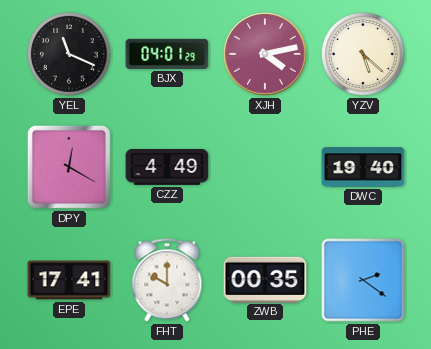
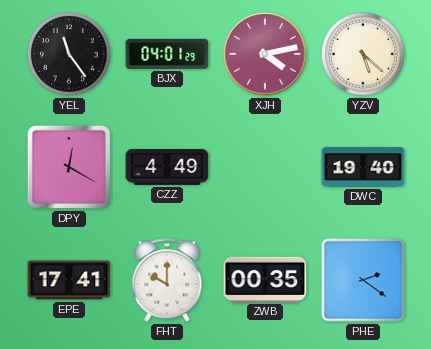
YEL: 11:19 -> 11:24 (69, 54)
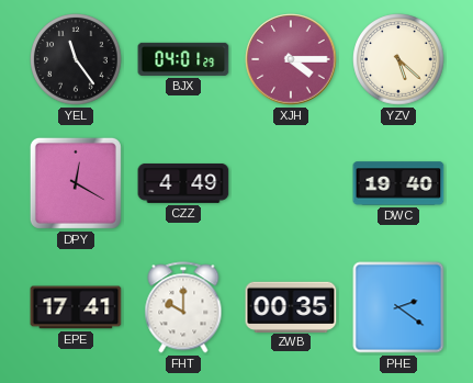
XJH: 4:13 -> 4:15 (291, 59)
